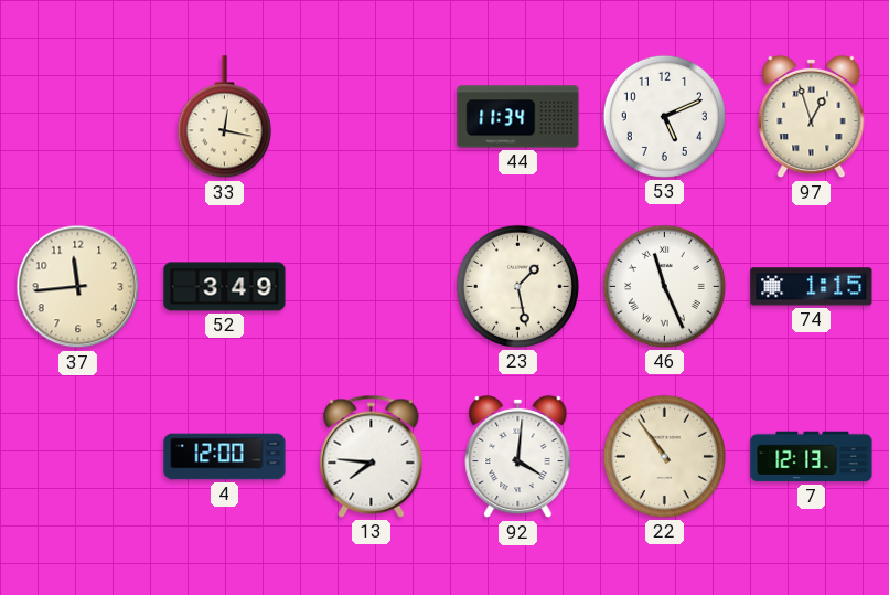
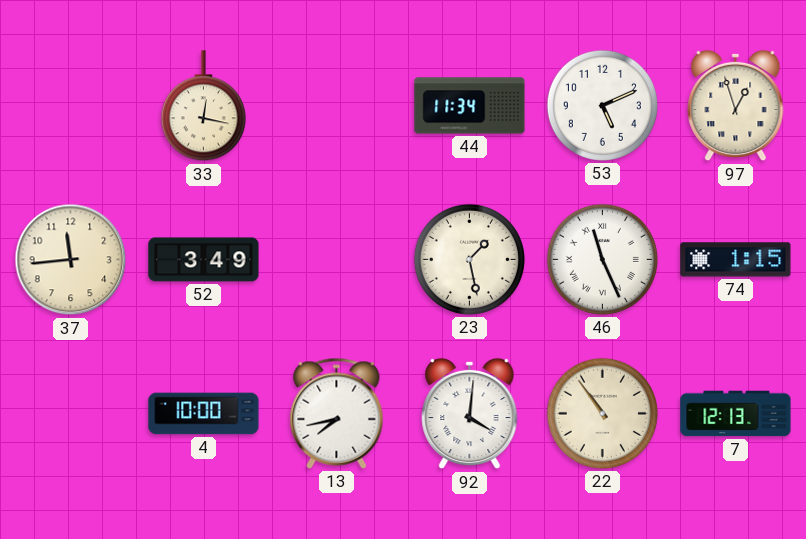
4: 12:00 -> 10:00 (204, 414)
13: 7:46 -> 7:43 (337, 413)
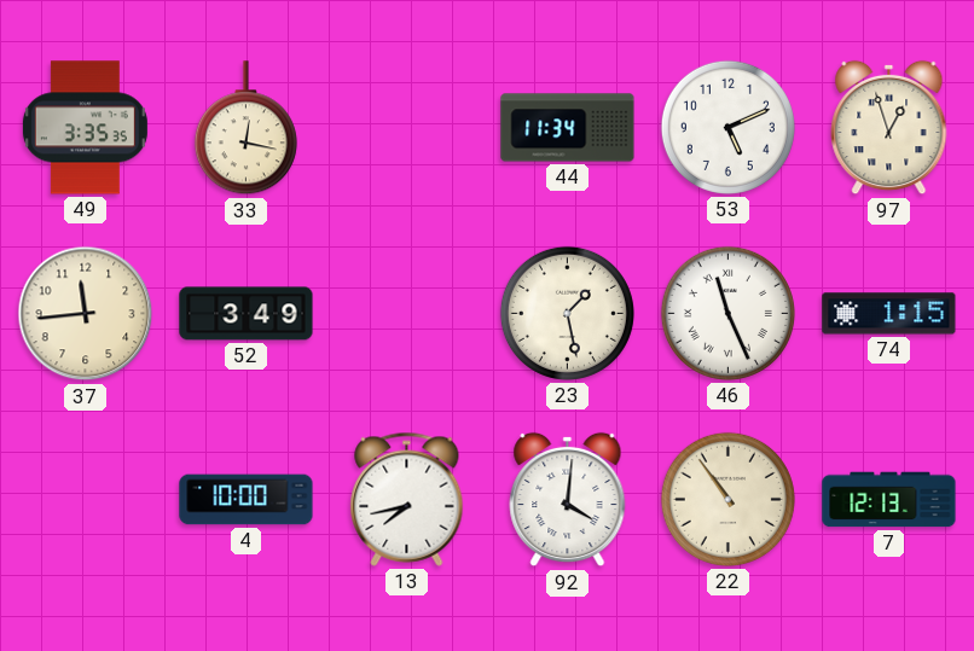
49: none -> 3:35 (85, 128)
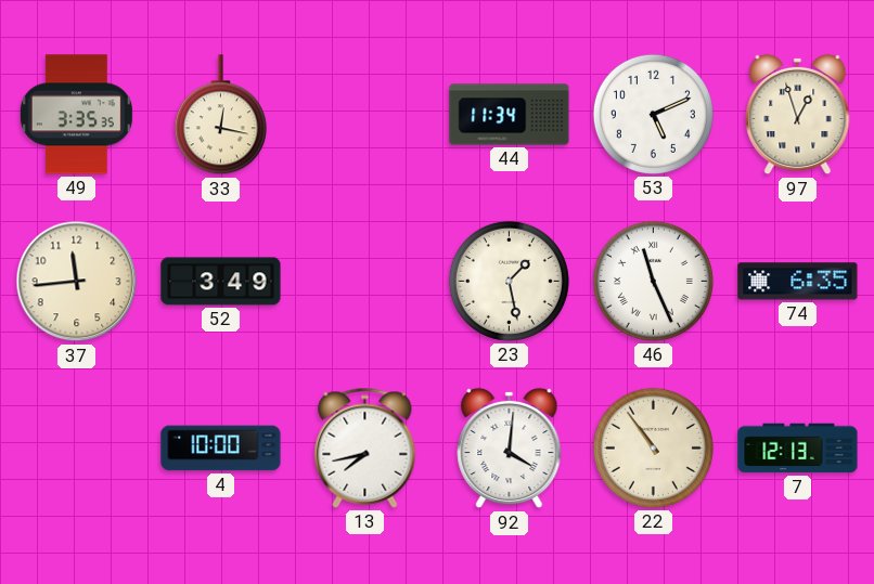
74: 1:15 -> 6:35 (798, 282)
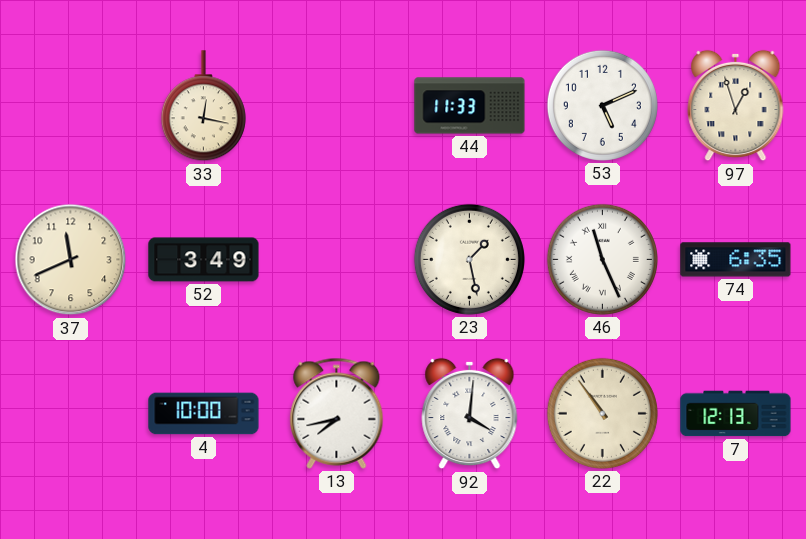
49: 3:35 -> none (76, 115)
44: 11:34 -> 11:33 (470, 106)
37: 11:44 -> 11:41 (71, 260)
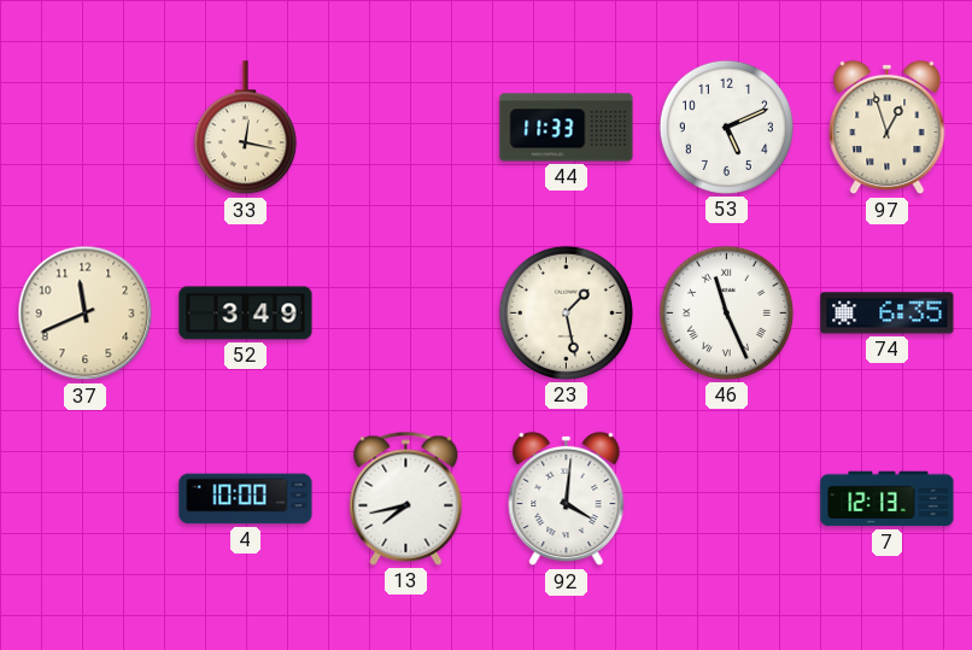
22: 10:54 -> none (602, 413)
